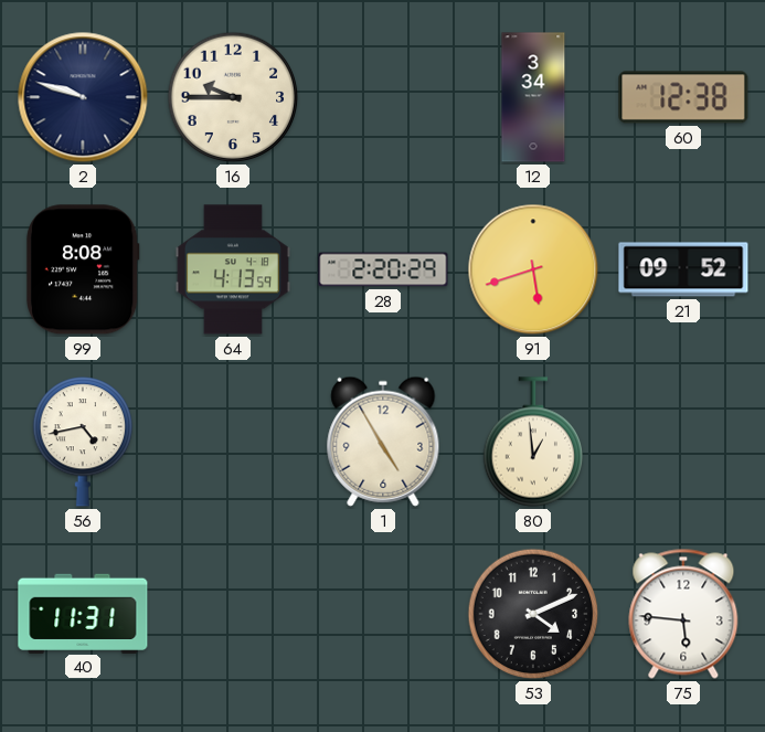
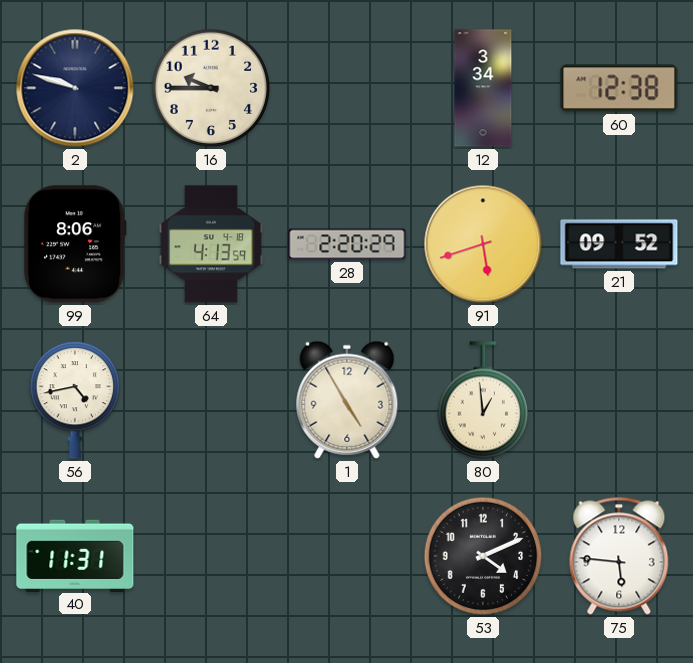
99: 8:08 -> 8:06 (75, 244)
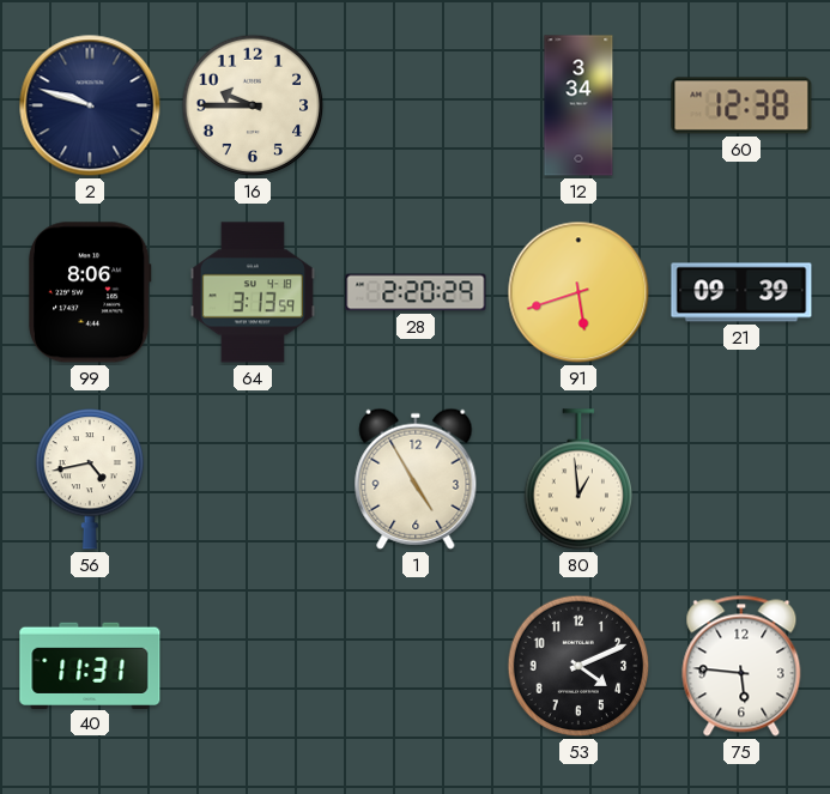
64: 4:13 -> 3:13 (253, 292)
21: 09:52 -> 09:39 (741, 292)
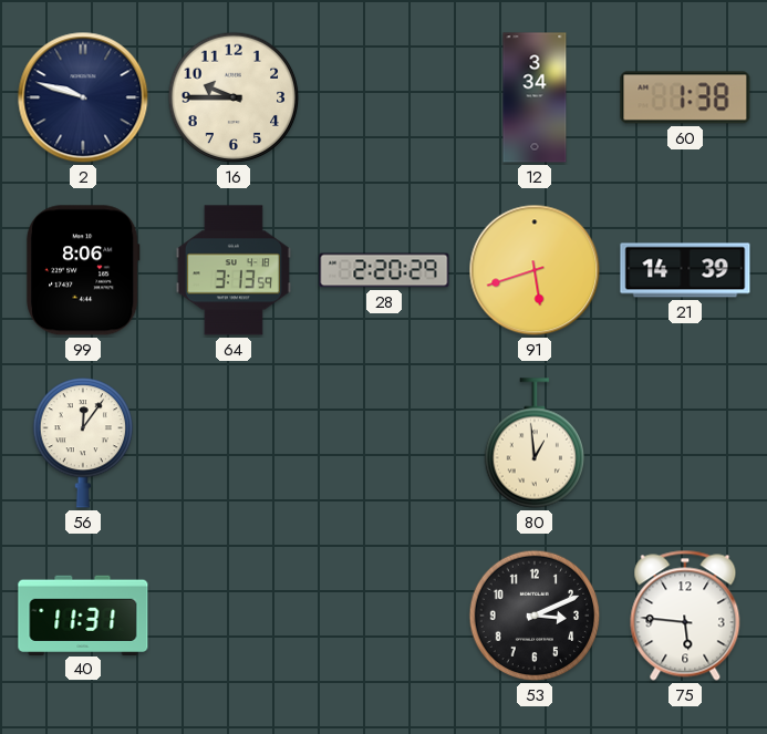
60: 12:38 -> 1:38 (685, 97)
21: 09:39 -> 14:39 (685, 270)
56: 4:43 -> 12:06 (82, 443)
1: 4:55 -> none (416, 479)
53: 4:11 -> 3:11 (535, 616)
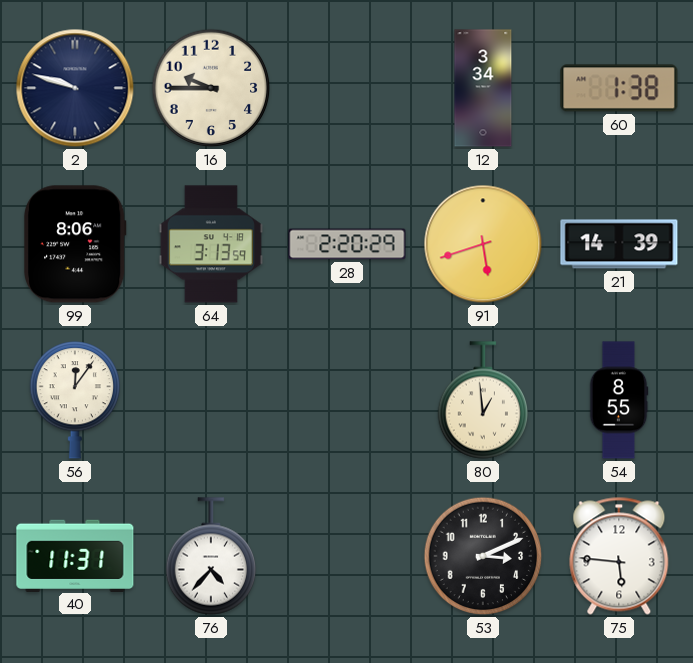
54: none -> 8:55 (619, 400)
76: none -> 4:37 (210, 556)
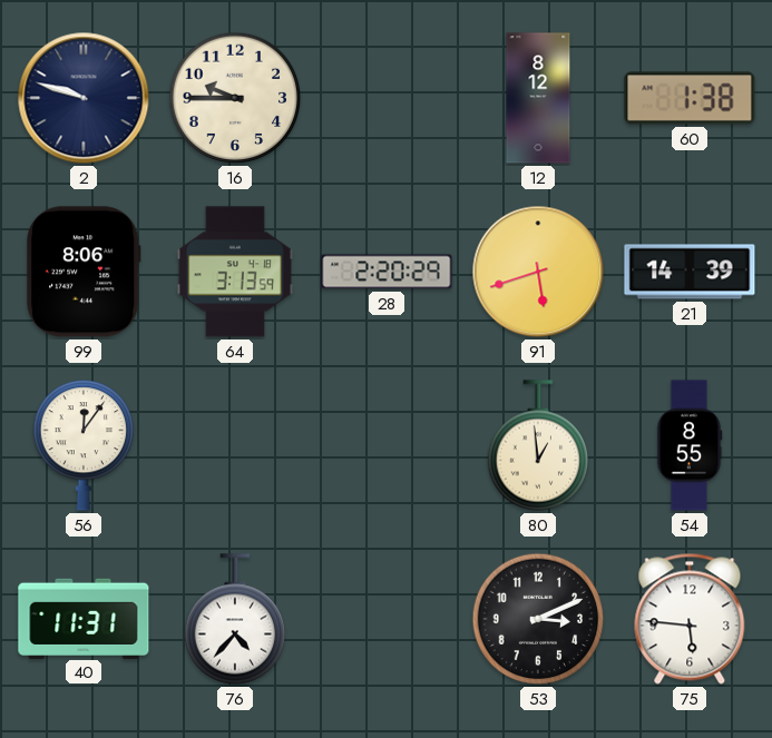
12: 3:34 -> 8:12 (538, 98)
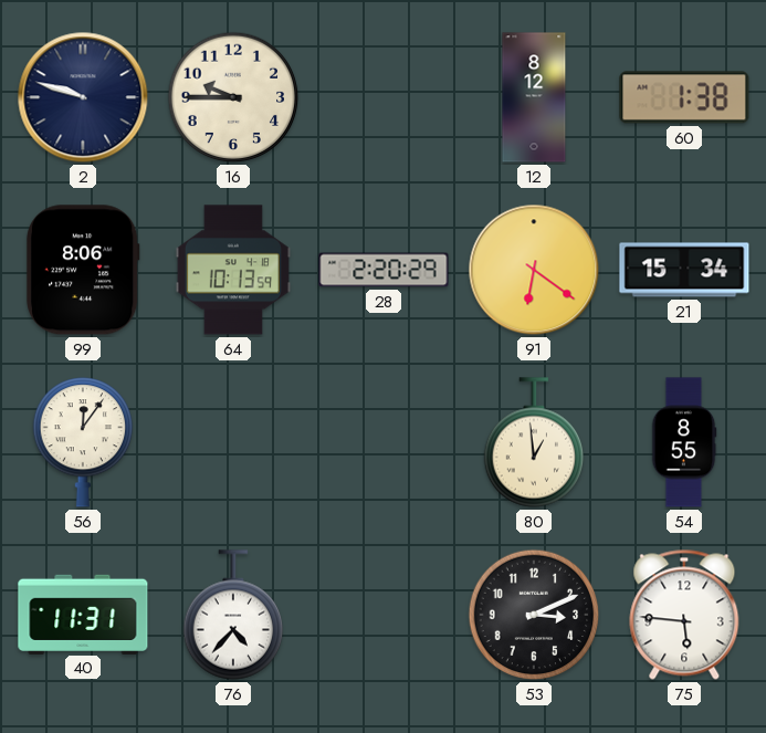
64: 3:13 -> 10:13 (233, 270)
91: 5:42 -> 6:21 (534, 270)
21: 14:39 -> 15:34 (684, 270)
